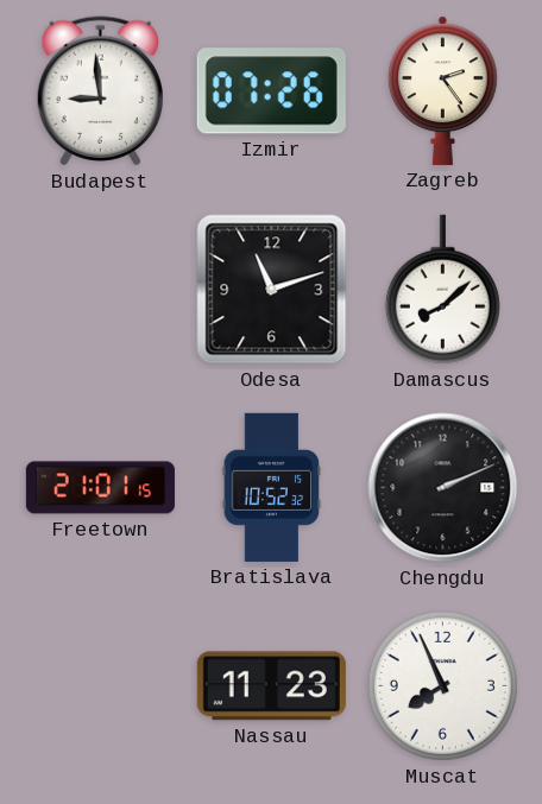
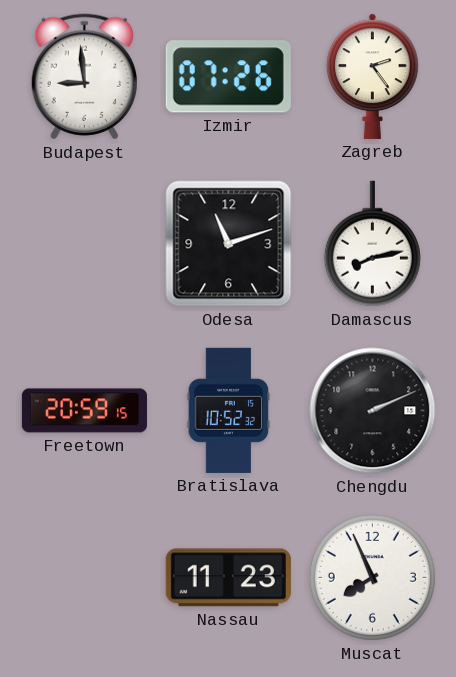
Damascus: 8:08 -> 8:13 (372, 244)
Freetown: 21:01 -> 20:59 (84, 411)
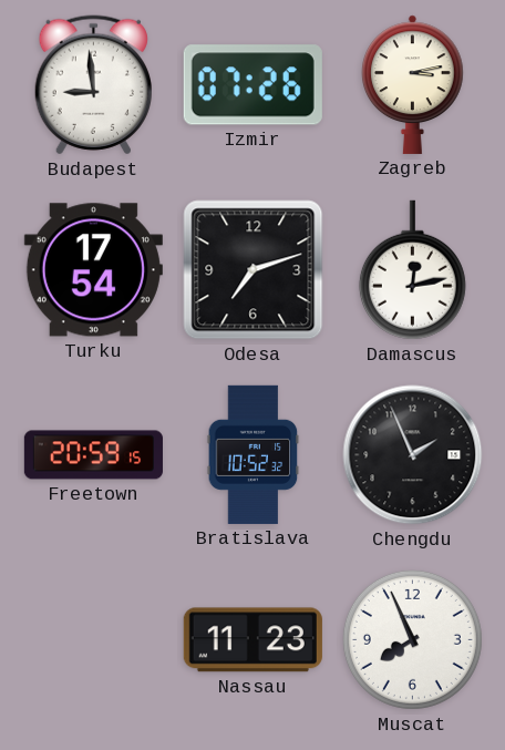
Zagreb: 2:24 -> 3:13 (413, 84)
Turku: none -> 17:54 (93, 270)
Odesa: 11:12 -> 7:12 (254, 270)
Damascus: 8:13 -> 12:13 (412, 270)
Chengdu: 2:11 -> 1:56 (413, 455)
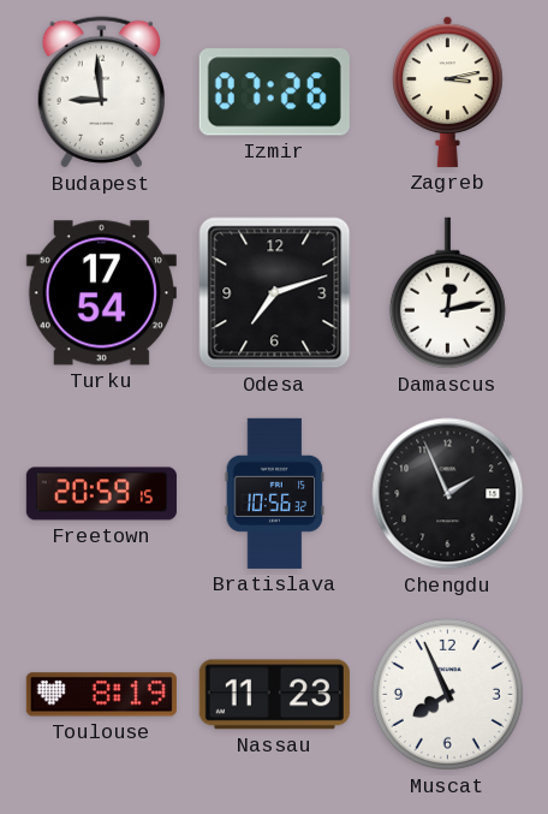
Bratislava: 10:52 -> 10:56 (275, 493)
Toulouse: none -> 8:19 (101, 695)
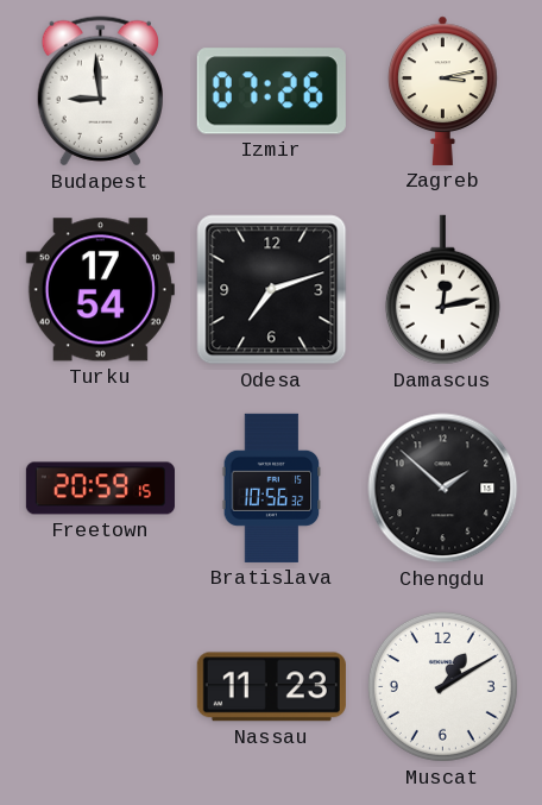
Chengdu: 1:56 -> 1:52 (443, 489)
Toulouse: 8:19 -> none (101, 695)
Muscat: 7:56 -> 1:10 (442, 686)
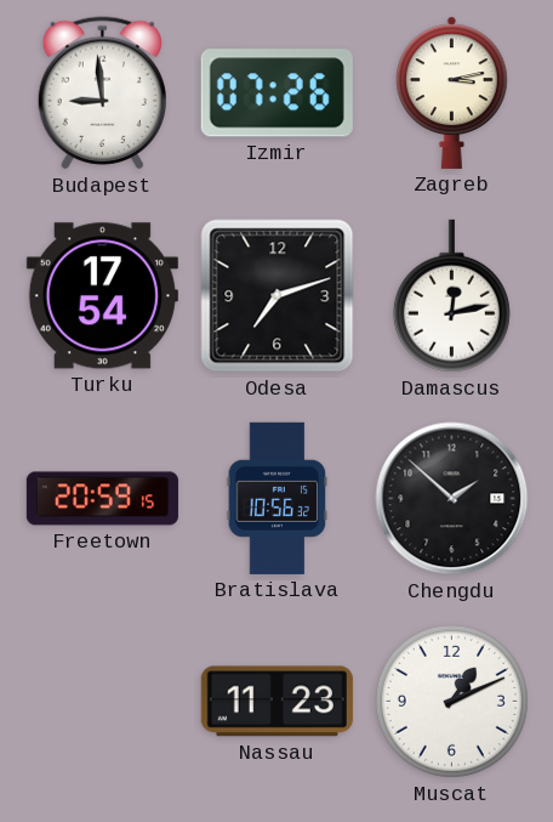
Muscat: 1:10 -> 1:11 (451, 701)
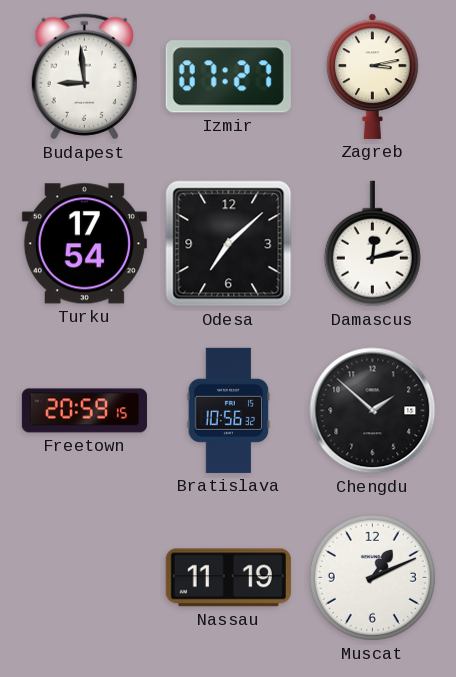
Izmir: 07:26 -> 07:27 (228, 77)
Odesa: 7:12 -> 7:08 (229, 244)
Nassau: 11:23 -> 11:19 (228, 578)
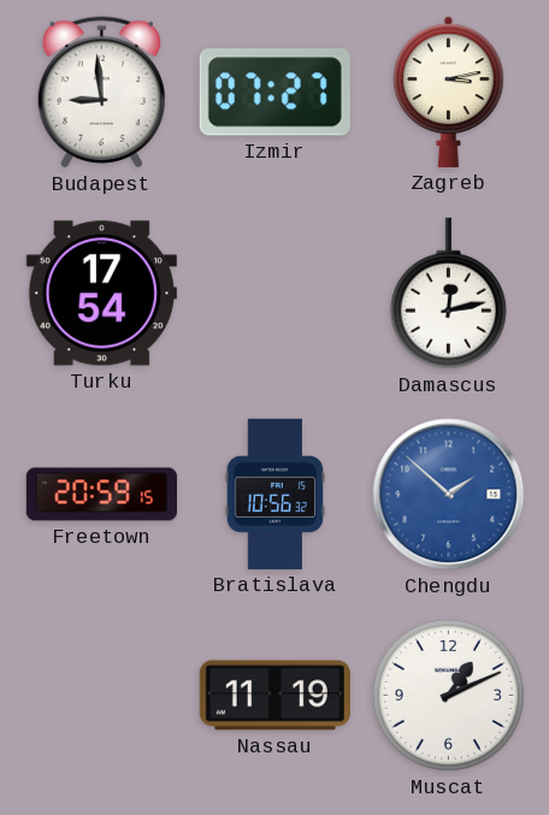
Odesa: 7:08 -> none (229, 244)
Chengdu dial: black -> blue (449, 495)
